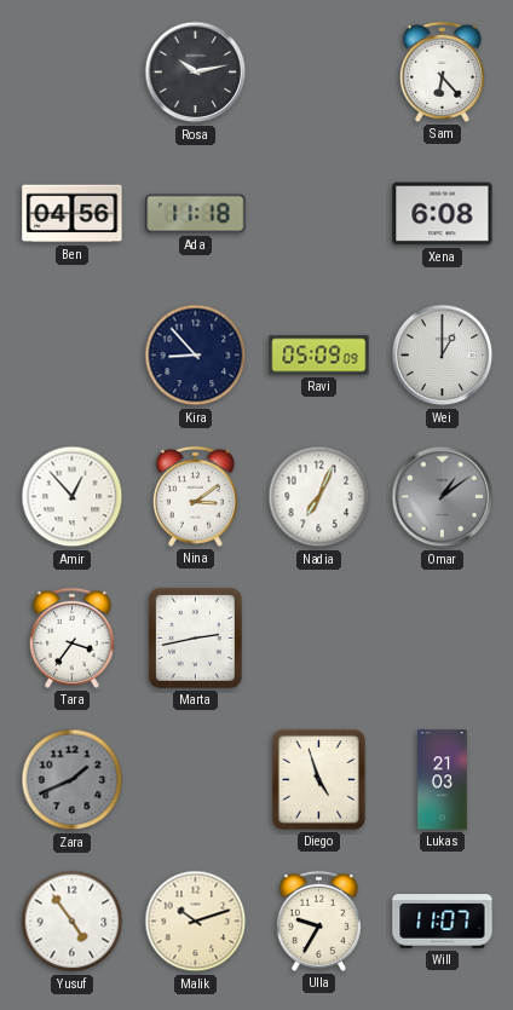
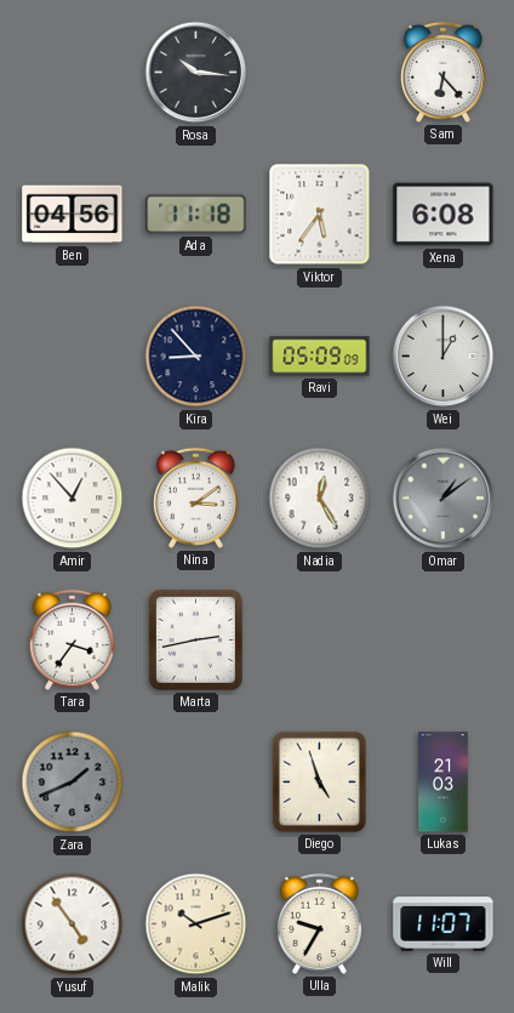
Rosa: 10:13 -> 10:16 (196, 73)
Viktor: none -> 5:36 (320, 215)
Nadia: 7:04 -> 12:25 (320, 499)
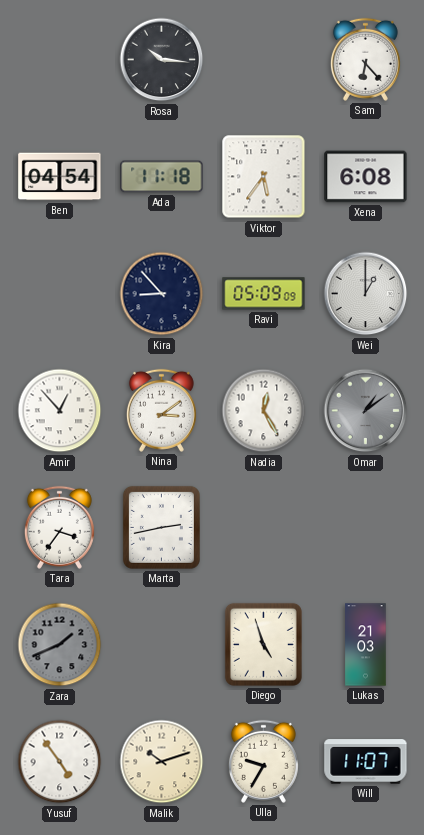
Ben: 04:56 -> 04:54 (60, 177)
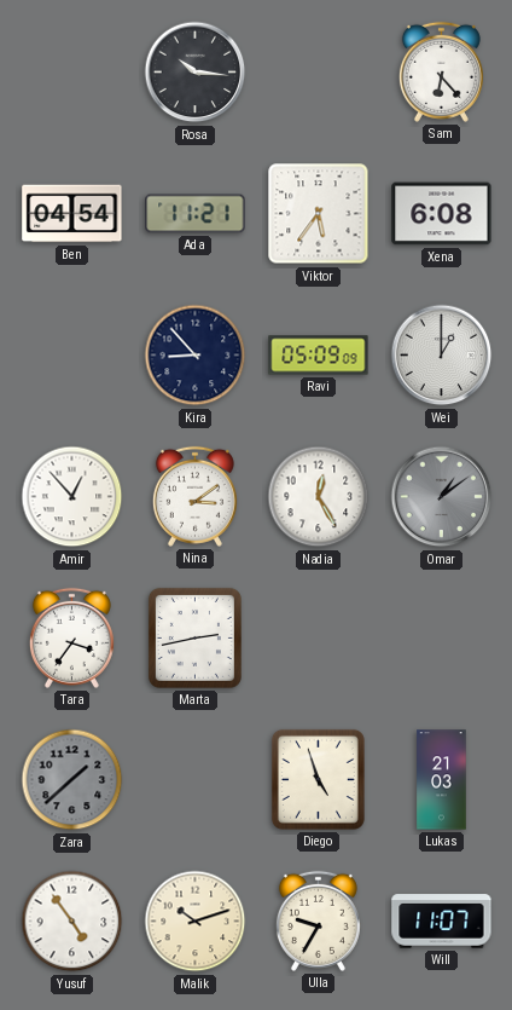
Ada: 11:18 -> 11:21 (196, 214)
Zara: 1:41 -> 1:38 (72, 780)
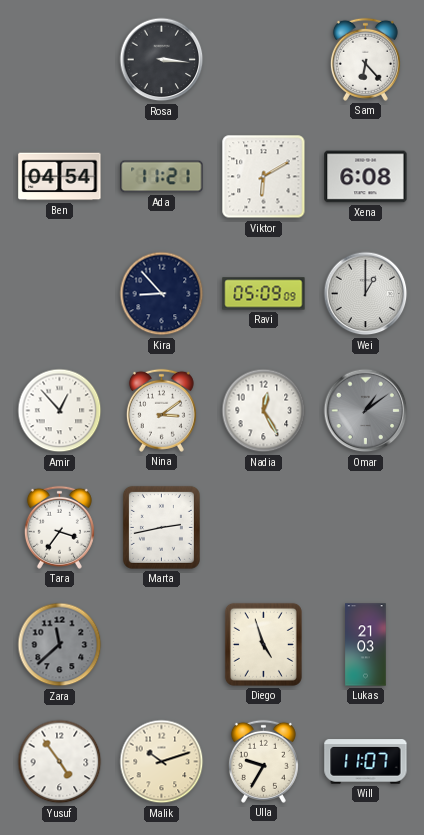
Rosa: 10:16 -> 3:16 (162, 60)
Viktor: 5:36 -> 6:10 (264, 177)
Zara: 1:38 -> 11:38 (60, 645)
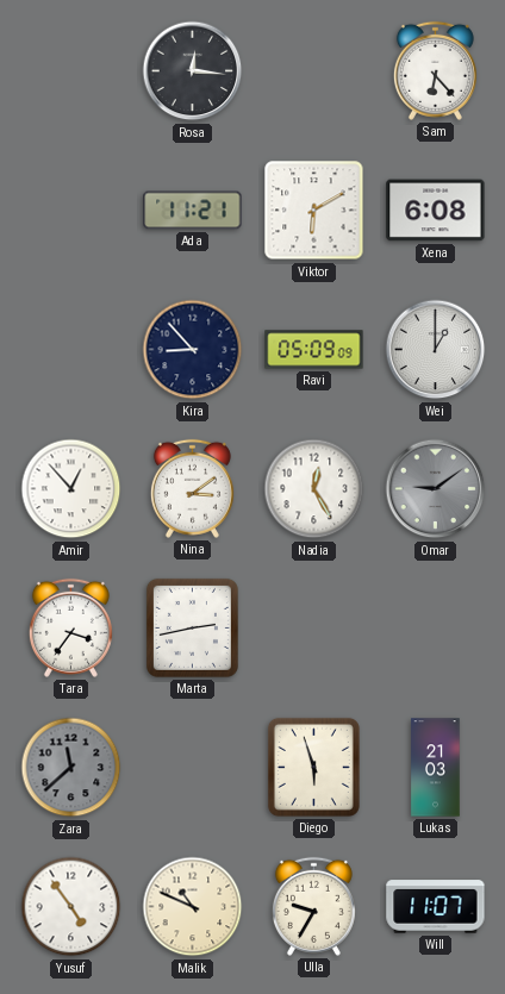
Rosa: 3:16 -> 12:16 (193, 71)
Ben: 04:54 -> none (60, 177)
Omar: 1:09 -> 9:09 (436, 489)
Diego: 4:57 -> 5:57 (313, 767)
Malik: 10:12 -> 10:49 (193, 907)
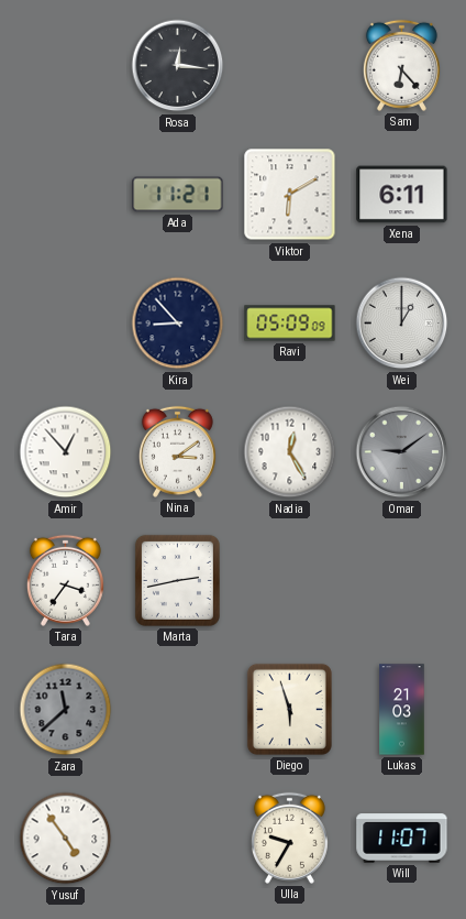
Xena: 6:08 -> 6:11 (402, 195)
Malik: 10:49 -> none (193, 907)
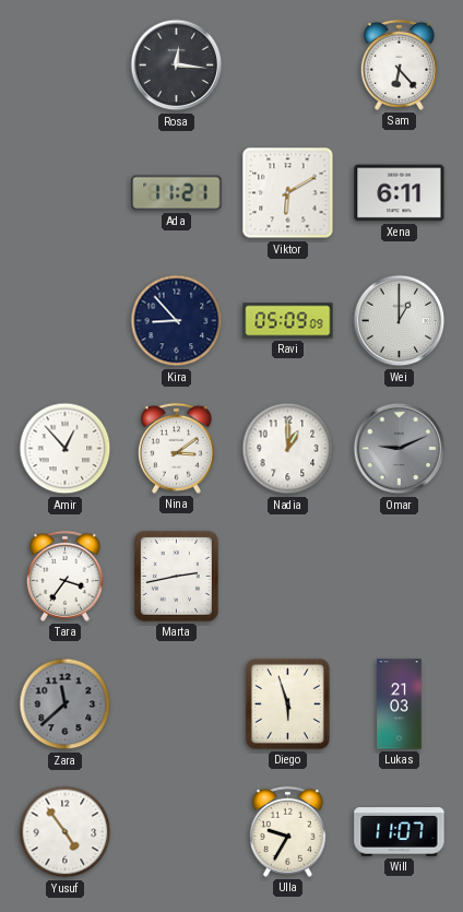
Nadia: 12:25 -> 1:00 (288, 449)
Omar: 9:09 -> 9:11 (400, 449)
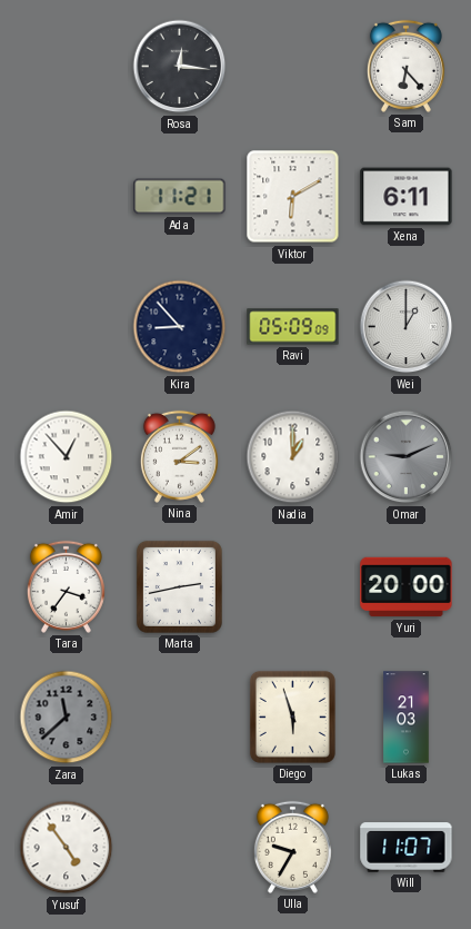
Yuri: none -> 20:00 (407, 587)
